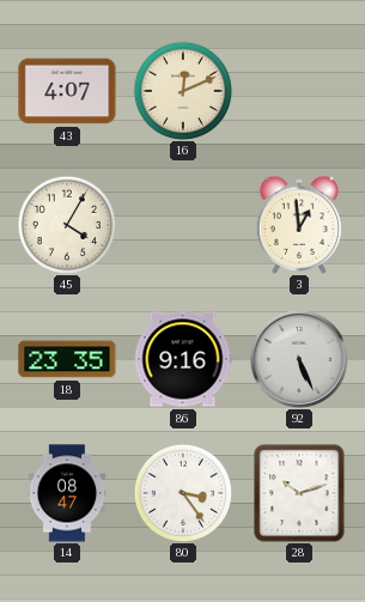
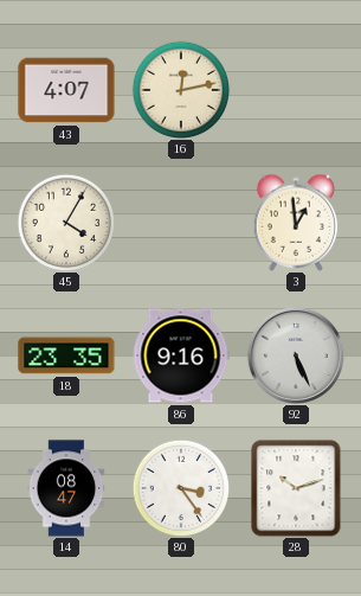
16: 12:11 -> 12:13 (180, 89)
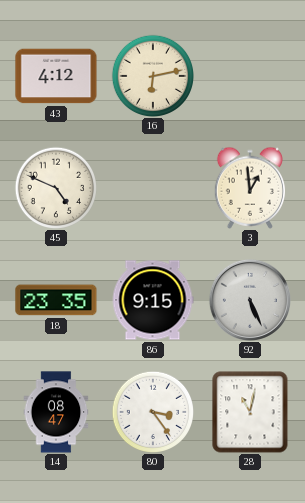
43: 4:07 -> 4:12 (56, 76)
16: 12:13 -> 6:13 (152, 75)
45: 4:05 -> 4:49 (55, 187)
86: 9:16 -> 9:15 (153, 300)
28: 10:12 -> 11:02 (250, 412)
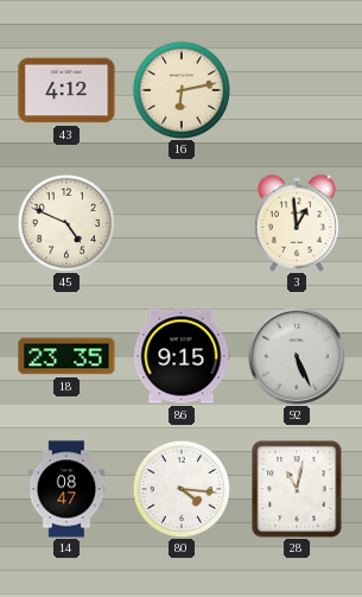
80: 3:24 -> 4:16 (180, 488)
